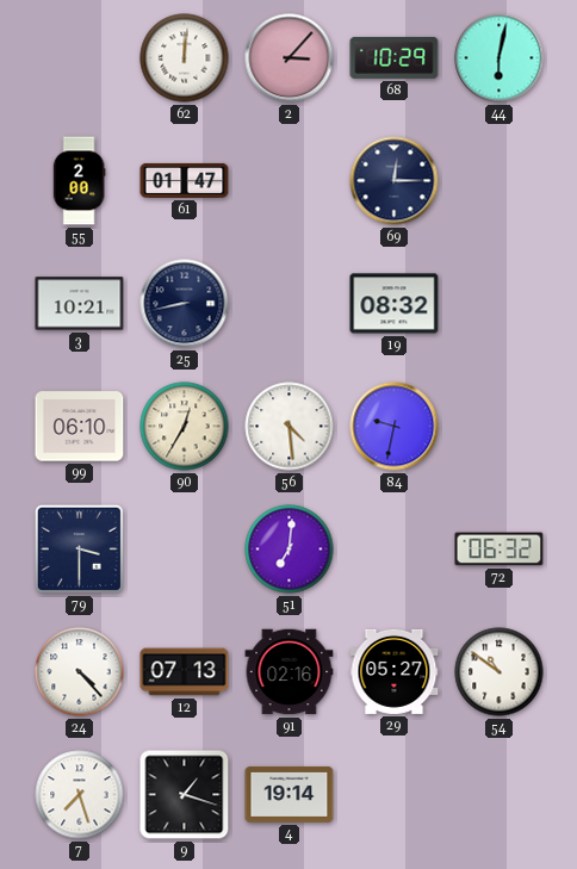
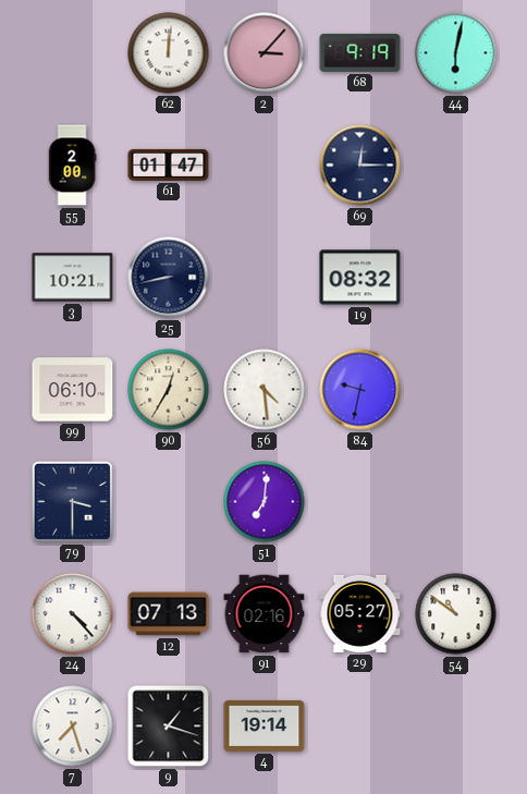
68: 10:29 -> 9:19 (360, 52)
72: 06:32 -> none (500, 550)
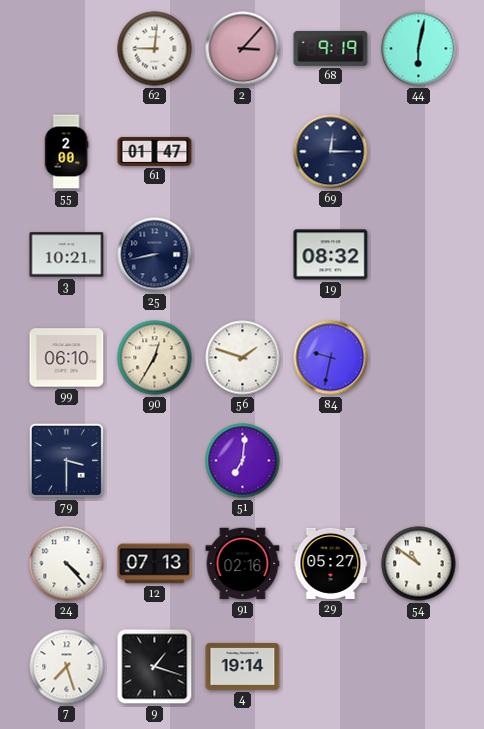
62: 12:01 -> 9:01 (155, 49)
56: 4:29 -> 1:48 (243, 358)
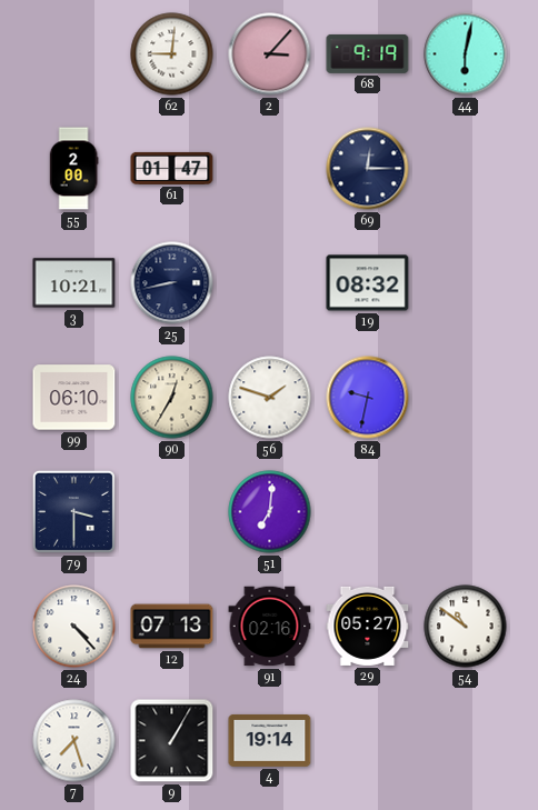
9: 1:18 -> 1:05 (172, 741)
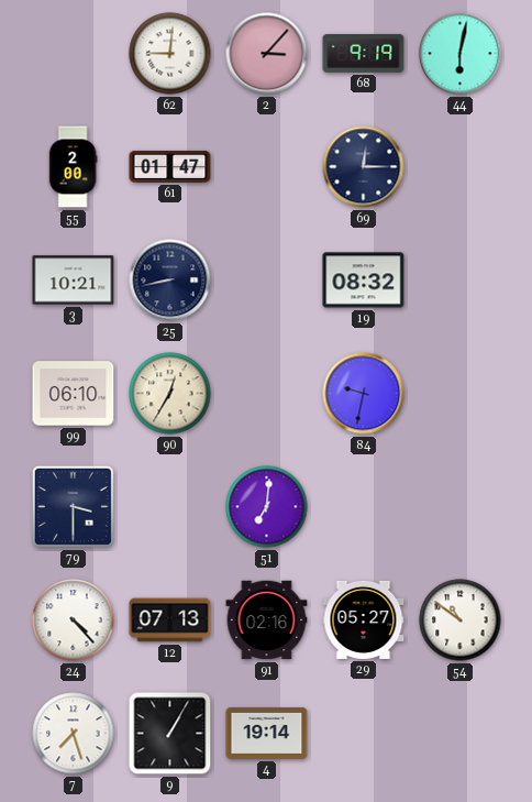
56: 1:48 -> none (270, 398)
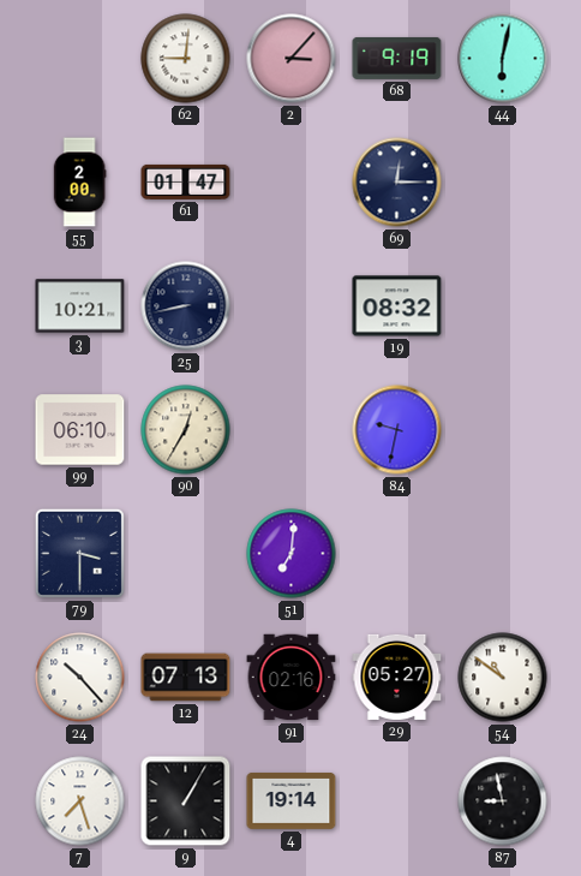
24: 4:23 -> 10:23 (80, 678)
87: none -> 8:58 (503, 801)
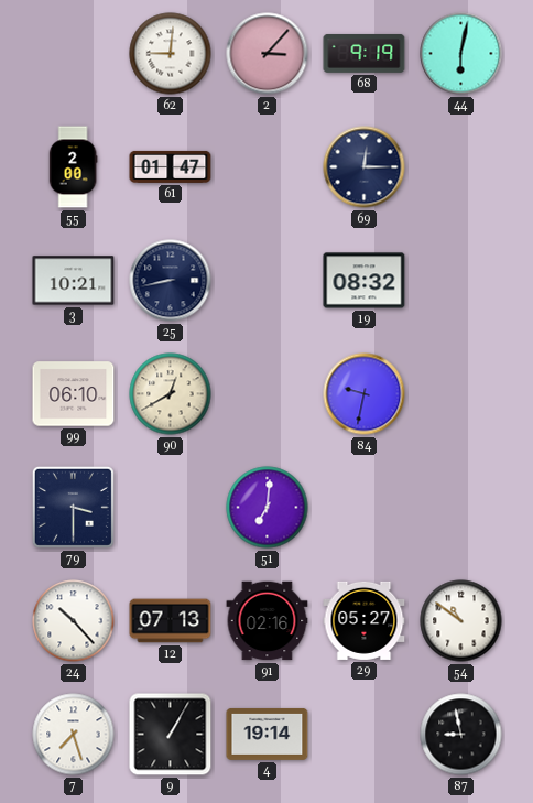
90: 12:35 -> 12:40 (171, 394)
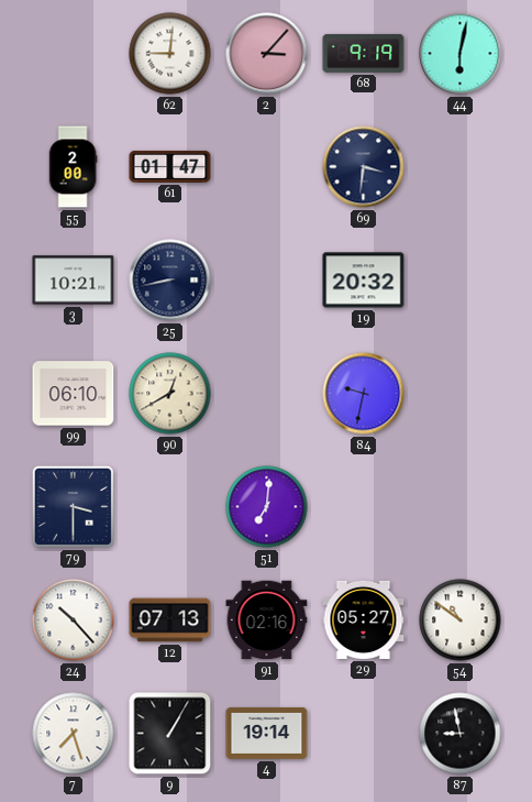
69: 12:15 -> 3:31 (364, 167)
19: 08:32 -> 20:32 (364, 281)
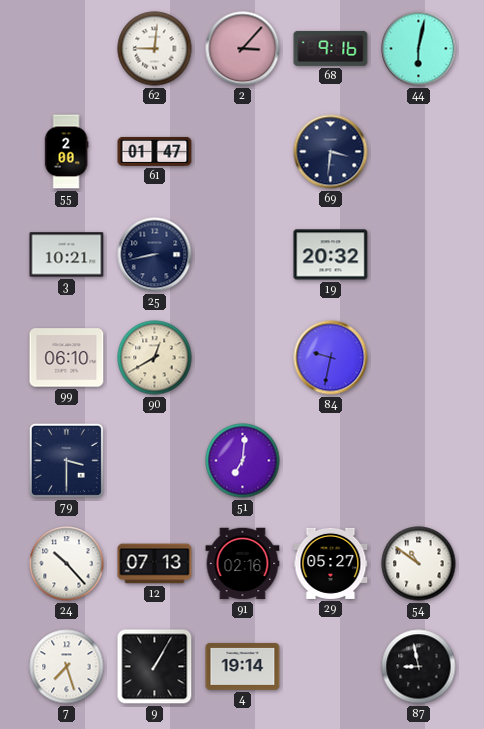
68: 9:19 -> 9:16 (331, 48)
